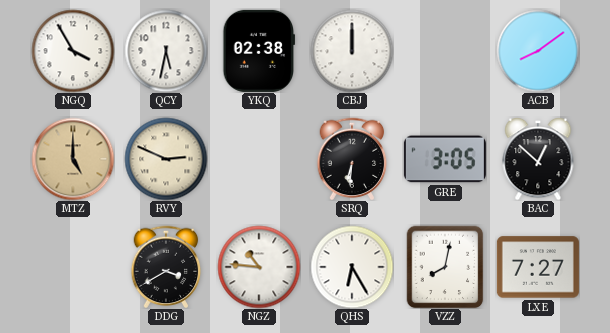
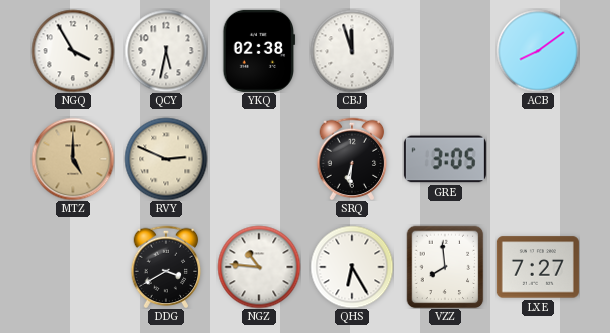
CBJ: 12:00 -> 11:57 (352, 51)
BAC: 12:52 -> none (538, 159)
VZZ: 8:02 -> 7:59 (445, 267)
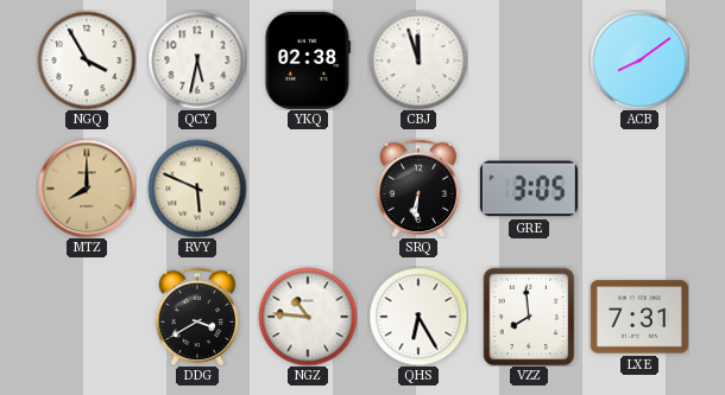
MTZ: 5:00 -> 8:00 (87, 189)
RVY: 2:49 -> 5:49 (197, 189)
LXE: 7:27 -> 7:31 (639, 317)
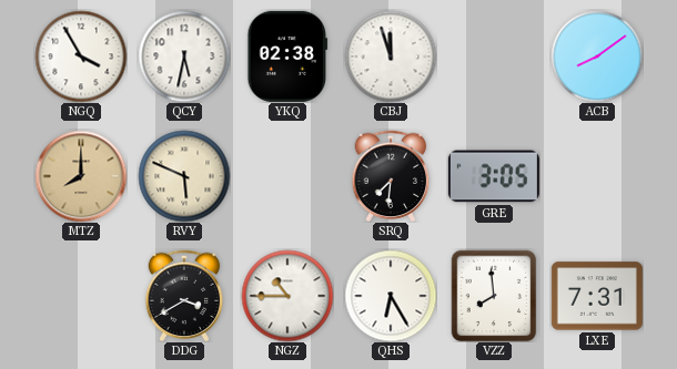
SRQ: 6:31 -> 7:31 (391, 176)
NGZ: 10:46 -> 10:45 (287, 296)
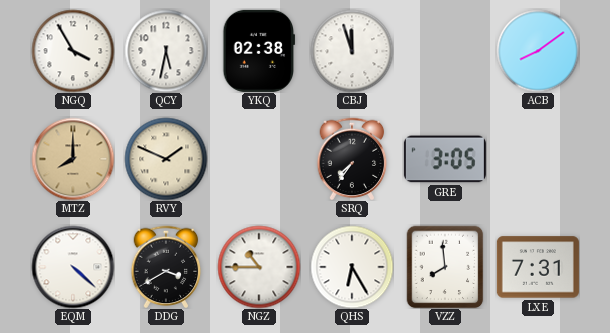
RVY: 5:49 -> 1:49 (166, 159)
SRQ: 7:31 -> 7:36 (352, 159)
EQM: none -> 4:22 (73, 267)
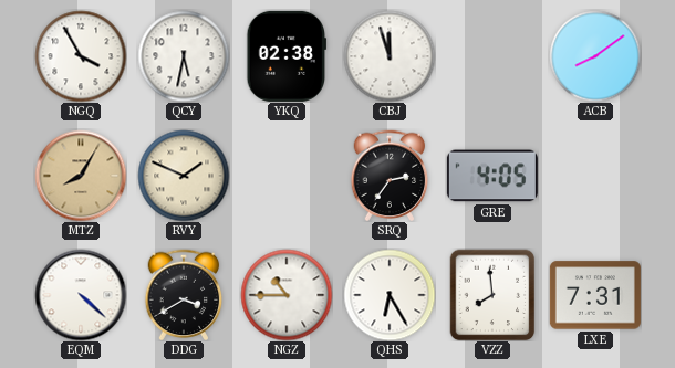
MTZ: 8:00 -> 8:05 (81, 176)
SRQ: 7:36 -> 2:36 (390, 176)
GRE: 3:05 -> 4:05 (492, 176)
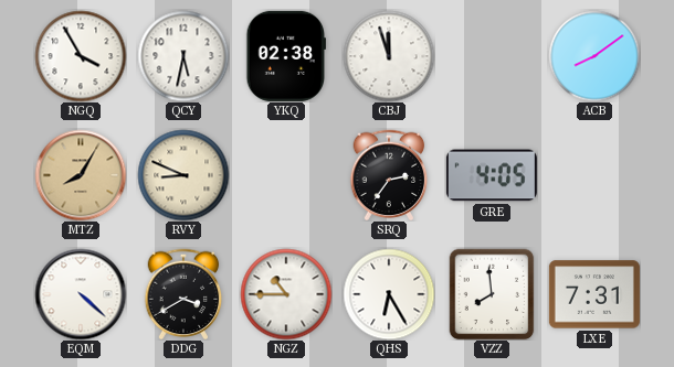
RVY: 1:49 -> 8:49 (183, 175)
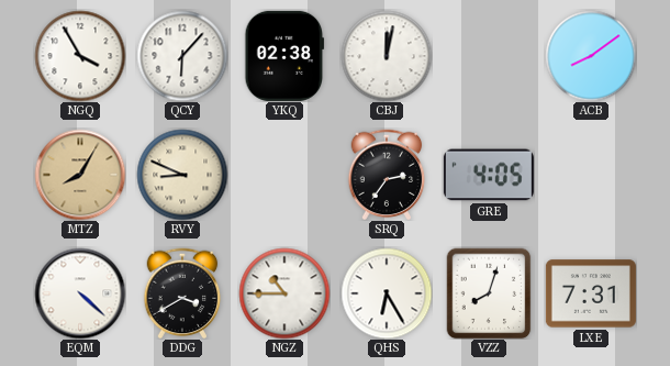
QCY: 5:32 -> 6:07 (182, 56)
CBJ: 11:57 -> 12:02 (387, 56)
VZZ: 7:59 -> 8:03 (489, 293)
